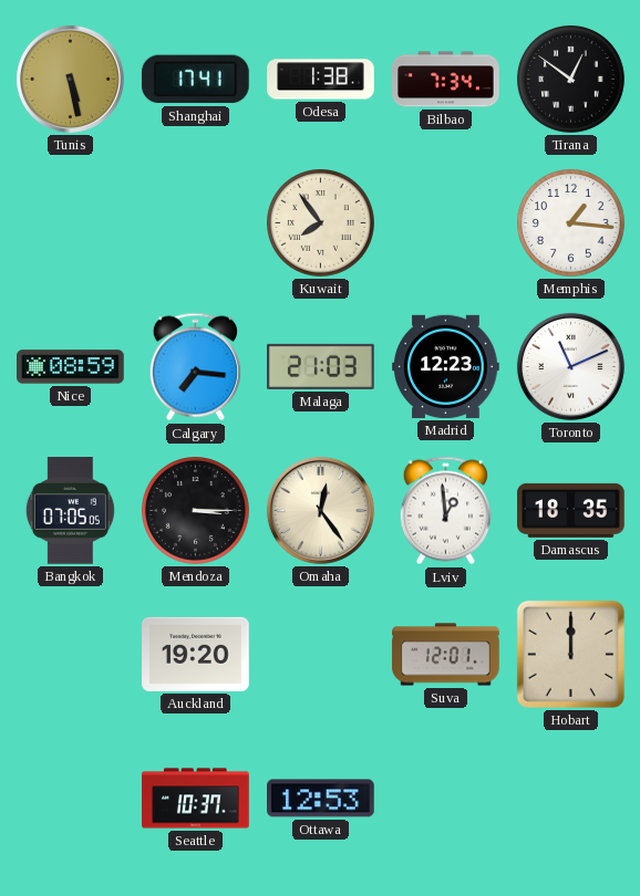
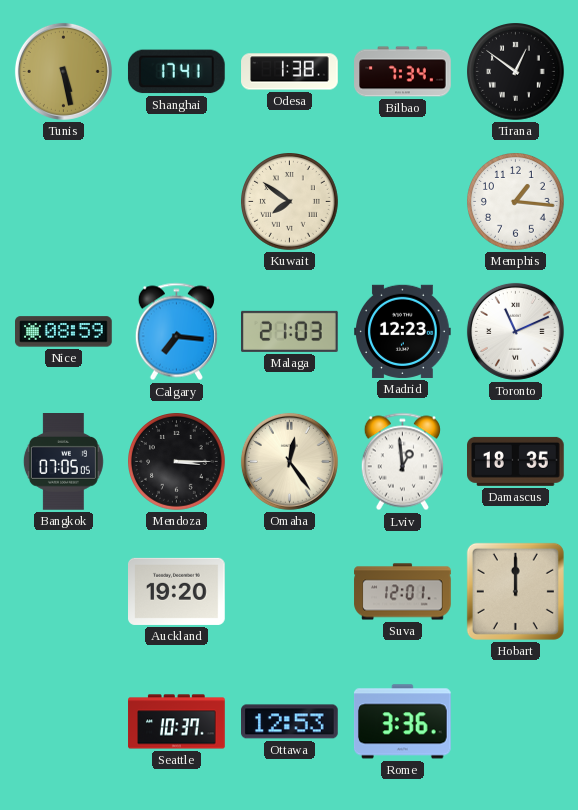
Kuwait: 7:54 -> 7:51 (290, 202)
Rome: none -> 3:36 (402, 722)
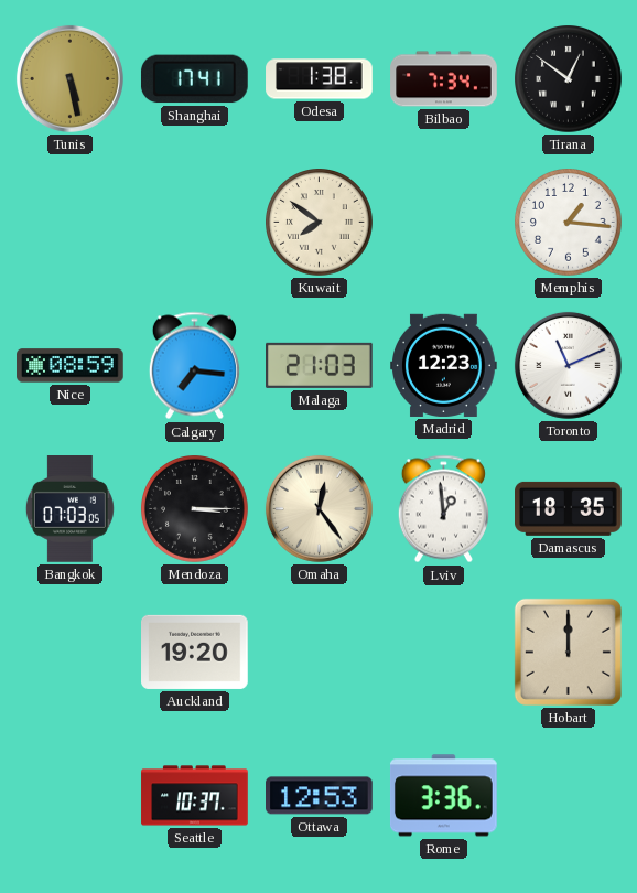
Bangkok: 07:05 -> 07:03 (69, 509)
Suva: 12:01 -> none (403, 592)
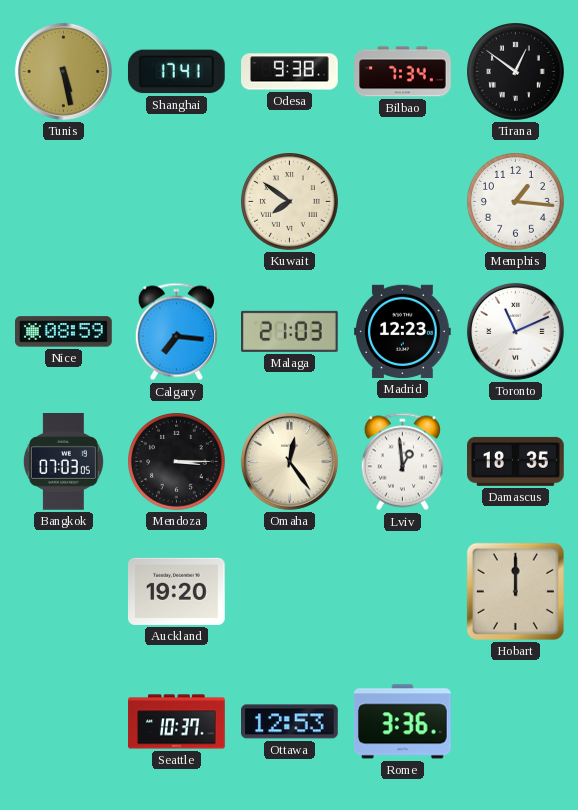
Odesa: 1:38 -> 9:38 (290, 72)
